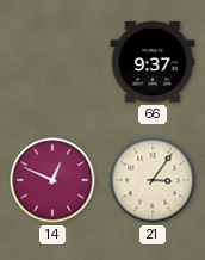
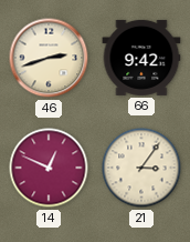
46: none -> 2:42 (49, 58)
66: 9:37 -> 9:42 (141, 58)
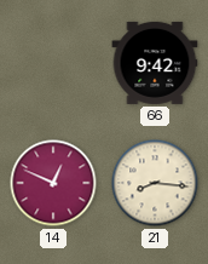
46: 2:42 -> none (49, 58)
21: 3:06 -> 8:16 (155, 183)
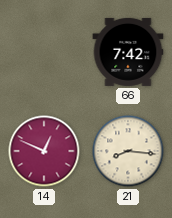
66: 9:42 -> 7:42 (128, 52)
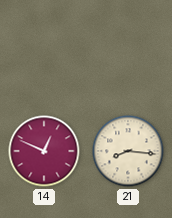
66: 7:42 -> none (128, 52)
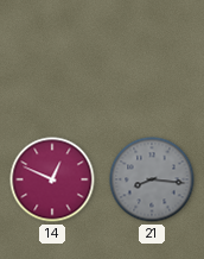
21 dial: cream -> grey (152, 179)
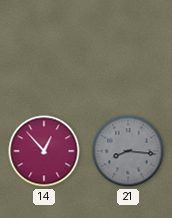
14: 12:49 -> 12:53 (44, 151)
